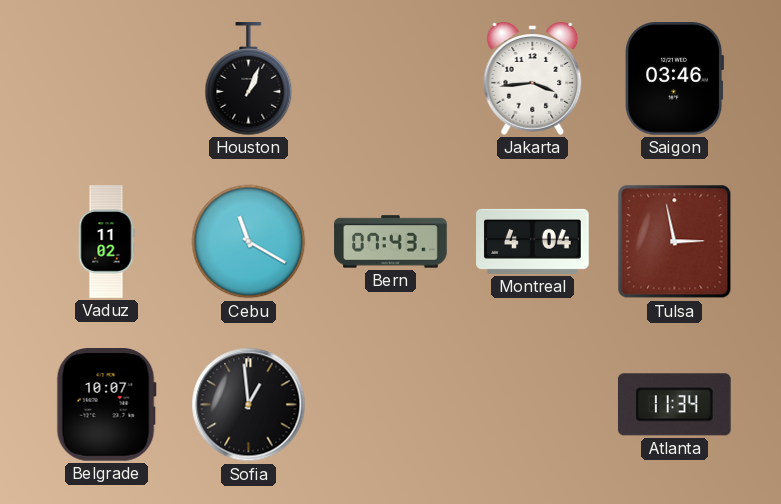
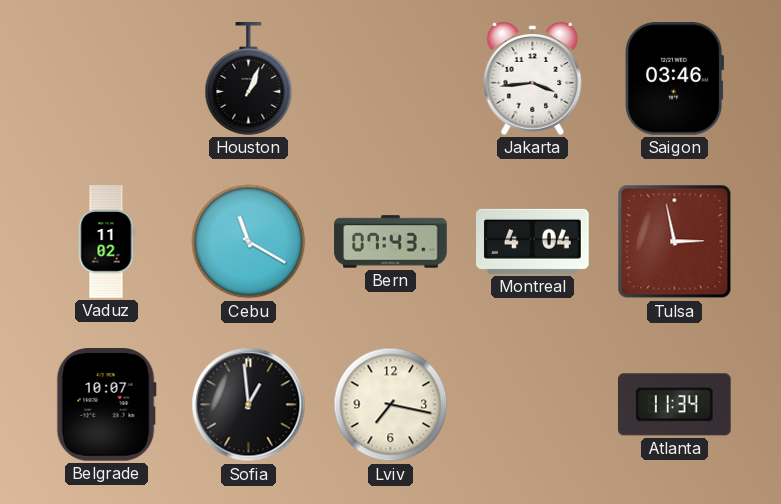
Lviv: none -> 7:17 (391, 405)
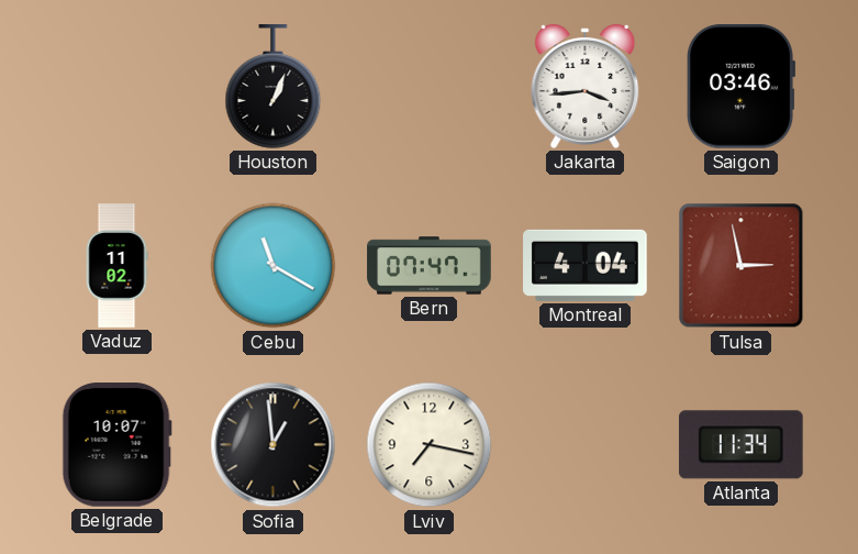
Bern: 07:43 -> 07:47 (430, 266)
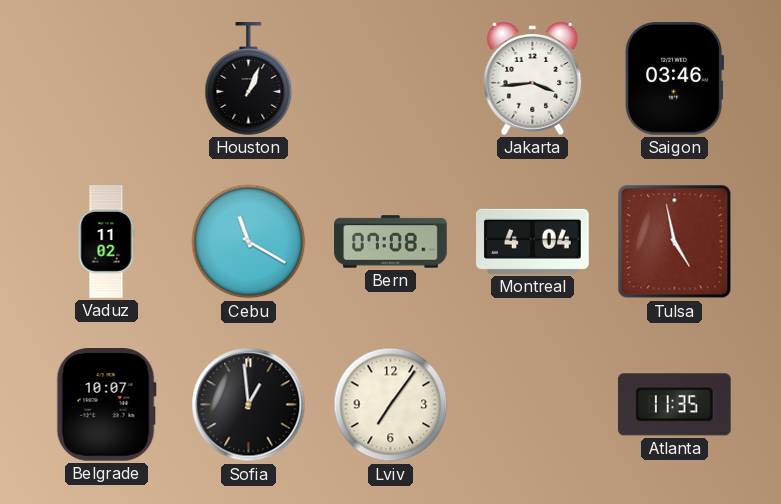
Bern: 07:47 -> 07:08 (391, 242)
Tulsa: 2:58 -> 4:58 (675, 242)
Lviv: 7:17 -> 7:06 (391, 405)
Atlanta: 11:34 -> 11:35 (674, 405)
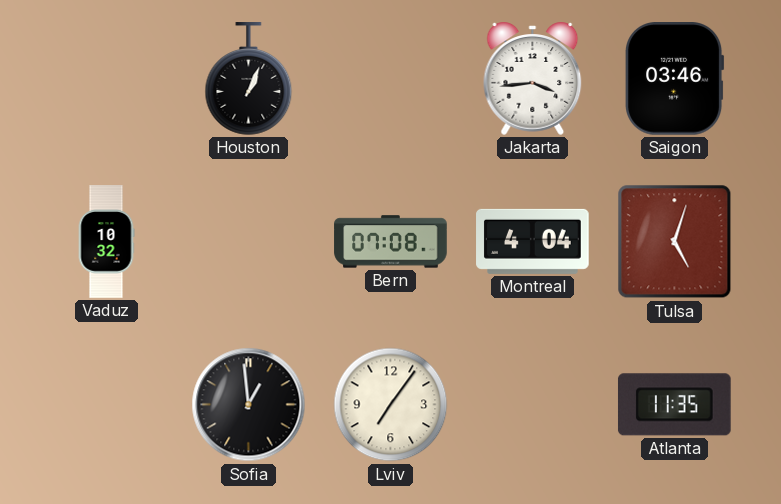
Vaduz: 11:02 -> 10:32 (106, 242)
Cebu: 11:20 -> none (249, 242)
Tulsa: 4:58 -> 5:03 (675, 242)
Belgrade: 10:07 -> none (106, 405)
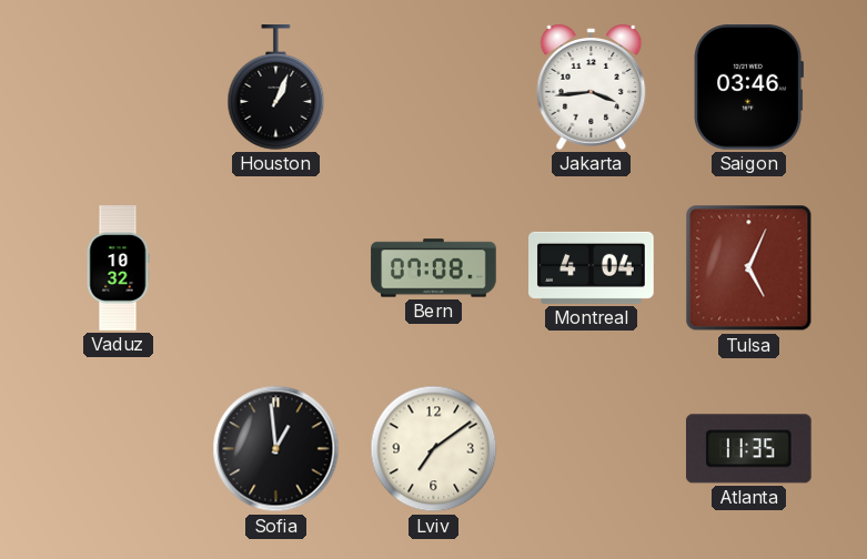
Tulsa: 5:03 -> 5:04 (749, 268)
Lviv: 7:06 -> 7:09 (434, 449)
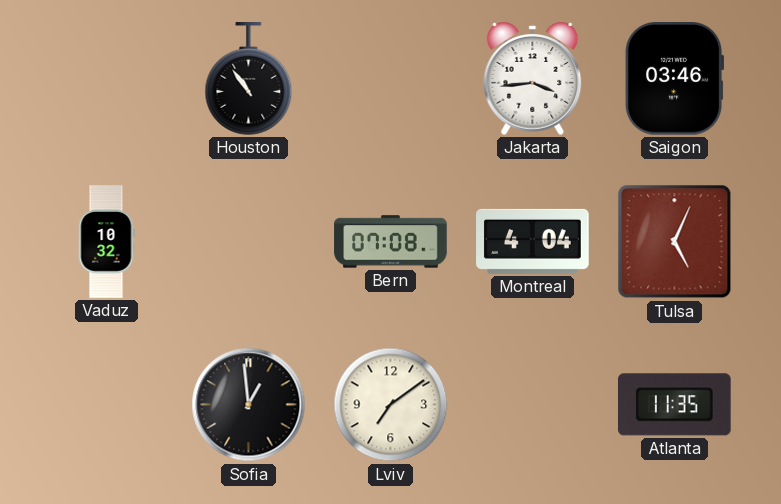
Houston: 1:04 -> 10:54 (249, 79)
